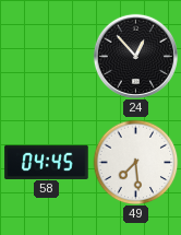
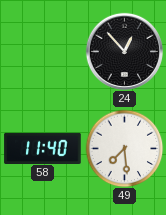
58: 04:45 -> 11:40 (43, 148)
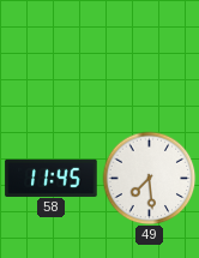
24: 12:53 -> none (124, 51)
58: 11:40 -> 11:45 (52, 178)
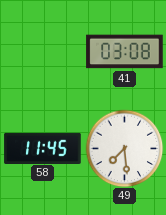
41: none -> 03:08 (125, 52)
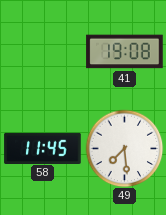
41: 03:08 -> 19:08 (125, 52)
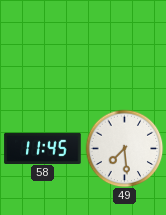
41: 19:08 -> none (125, 52)
